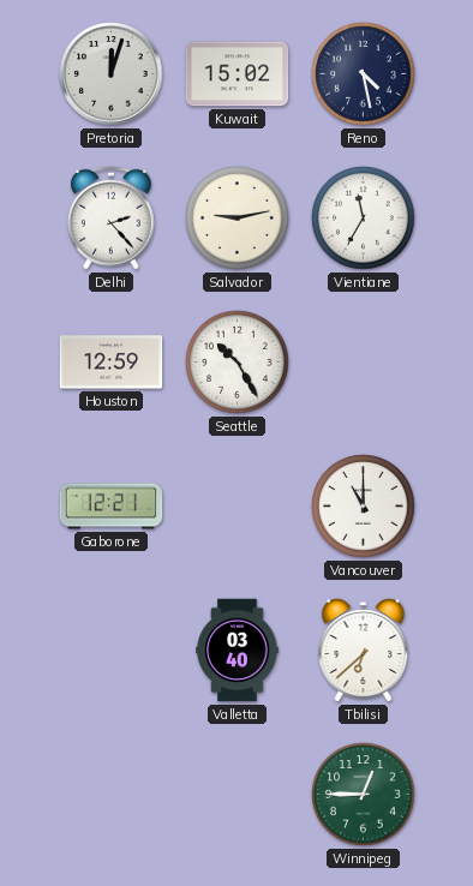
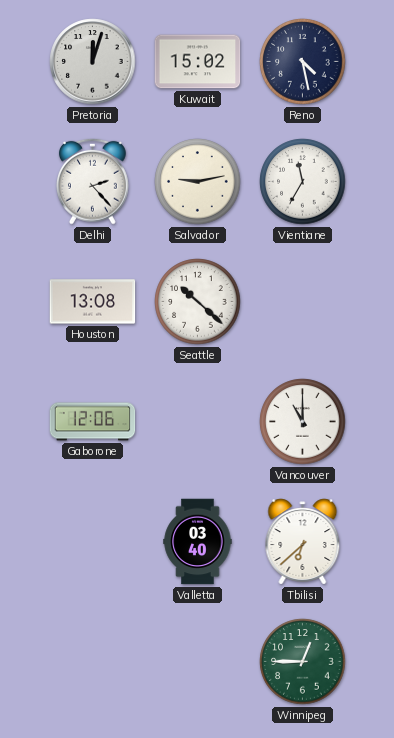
Houston: 12:59 -> 13:08 (93, 302)
Seattle: 10:25 -> 10:22 (198, 302)
Gaborone: 12:21 -> 12:06 (93, 422)
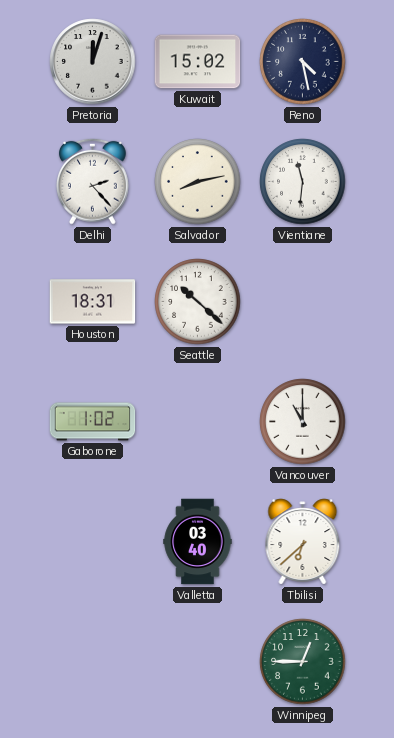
Salvador: 9:13 -> 8:13 (198, 182)
Vientiane: 11:35 -> 11:31 (303, 182)
Houston: 13:08 -> 18:31 (93, 302)
Gaborone: 12:06 -> 1:02 (93, 422)
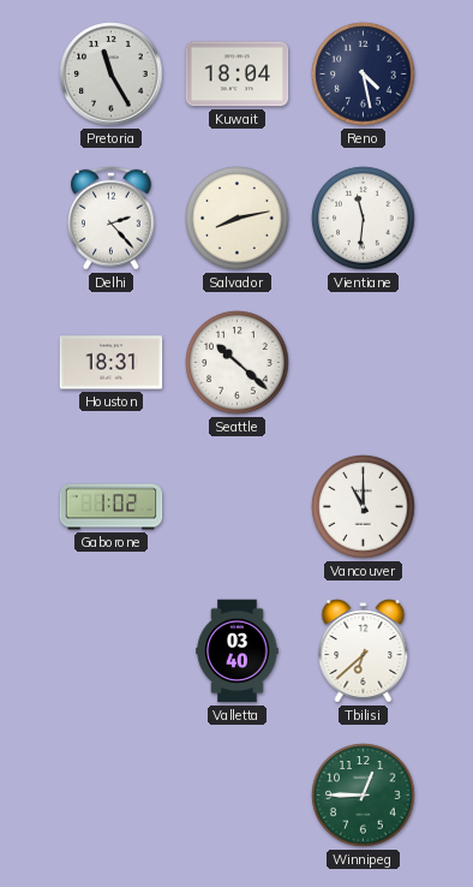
Pretoria: 12:03 -> 11:25 (112, 75)
Kuwait: 15:02 -> 18:04 (238, 75)
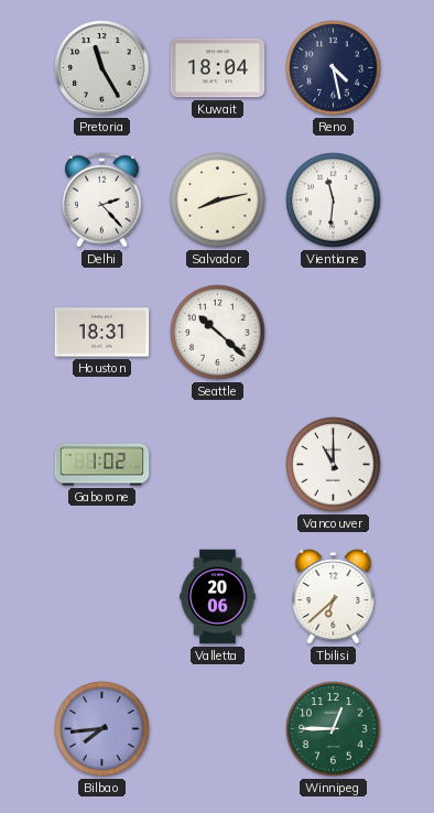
Valletta: 03:40 -> 20:06 (218, 597)
Bilbao: none -> 7:44 (102, 729)
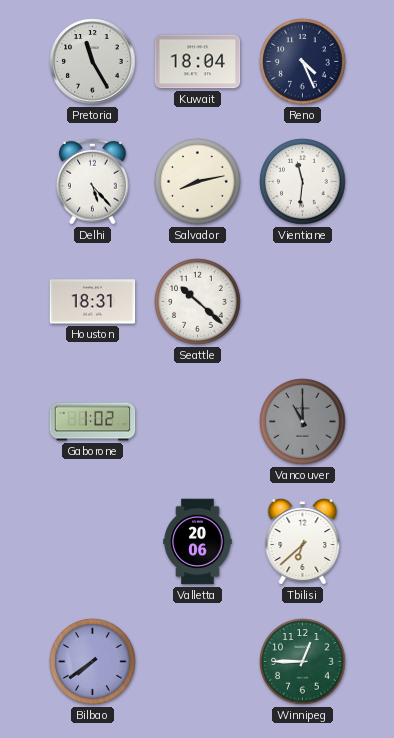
Reno: 4:28 -> 4:26 (303, 62)
Delhi: 2:23 -> 5:23 (93, 181)
Vancouver dial: white -> grey (303, 422)
Bilbao: 7:44 -> 7:39 (93, 662)
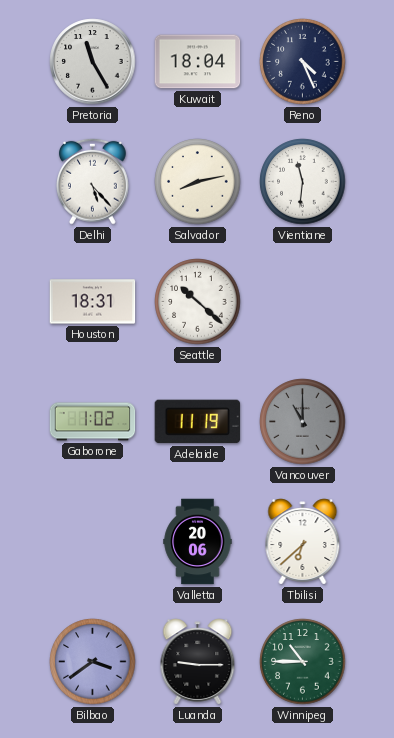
Adelaide: none -> 11:19 (198, 422)
Bilbao: 7:39 -> 3:39 (93, 662)
Luanda: none -> 9:15 (198, 662)
Winnipeg: 12:45 -> 10:45 (303, 662)
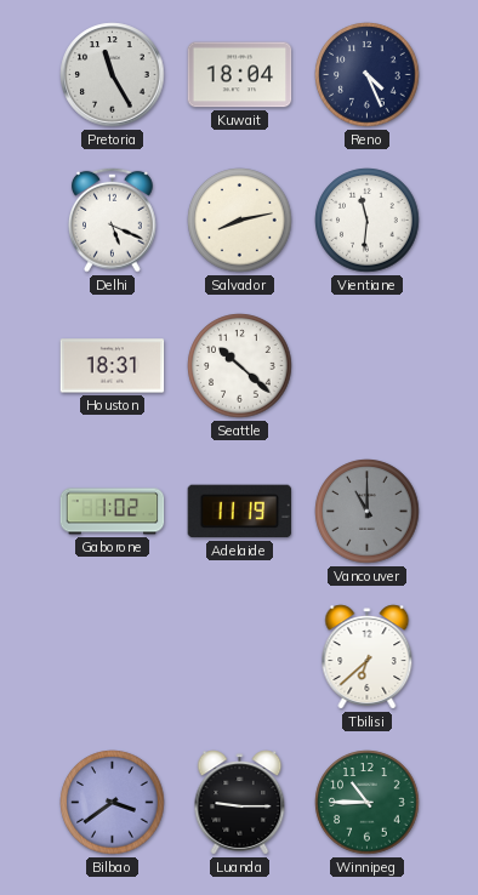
Delhi: 5:23 -> 5:19 (113, 220)
Valletta: 20:06 -> none (198, 542)
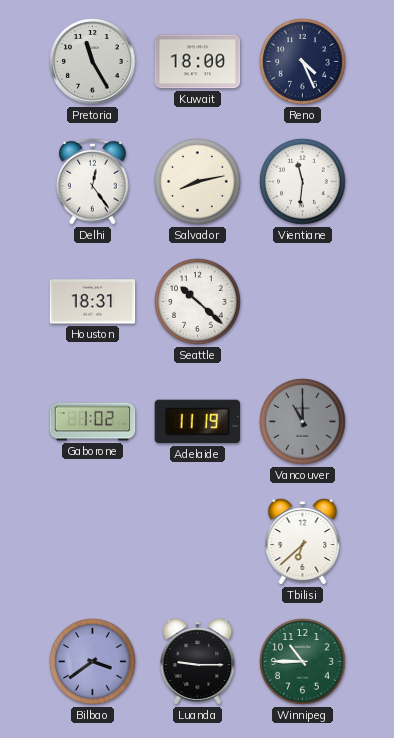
Kuwait: 18:04 -> 18:00 (198, 62)
Delhi: 5:19 -> 12:24 (93, 181)
